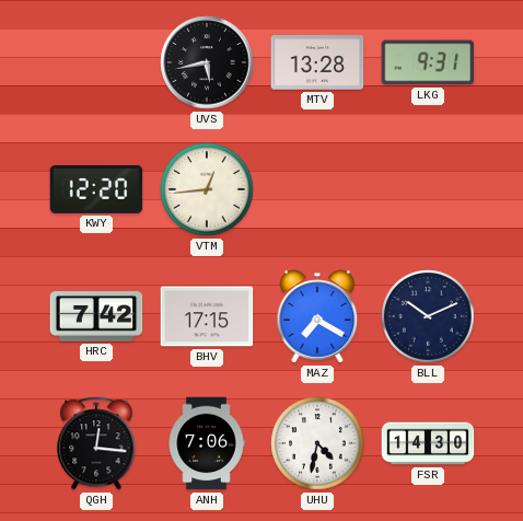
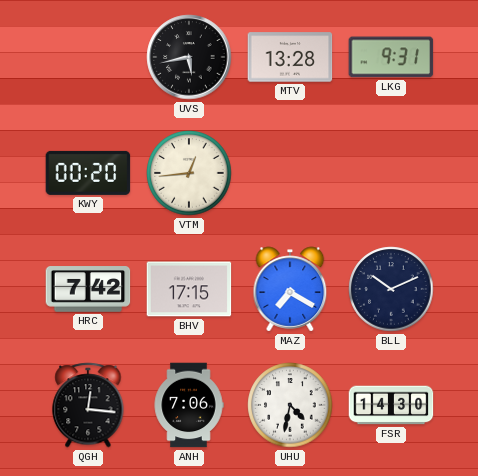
KWY: 12:20 -> 00:20 (88, 173)
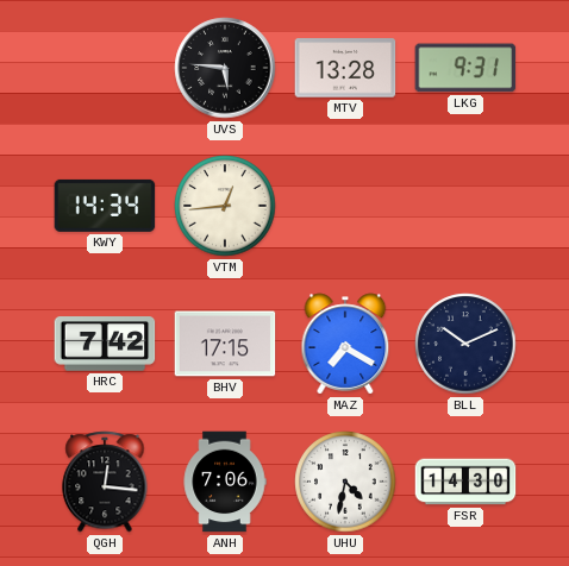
UVS: 5:43 -> 5:46 (225, 68)
KWY: 00:20 -> 14:34 (105, 206)
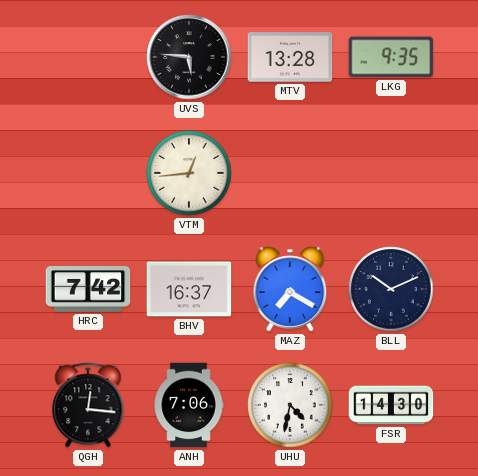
LKG: 9:31 -> 9:35 (391, 57)
KWY: 14:34 -> none (105, 206)
BHV: 17:15 -> 16:37 (189, 289)
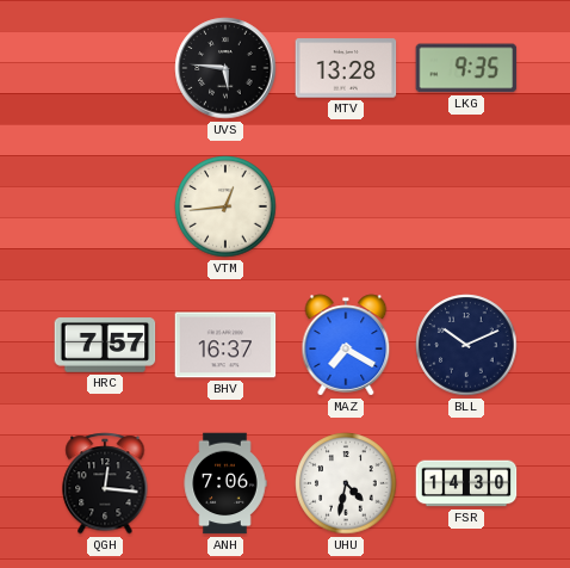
HRC: 7:42 -> 7:57 (105, 345)
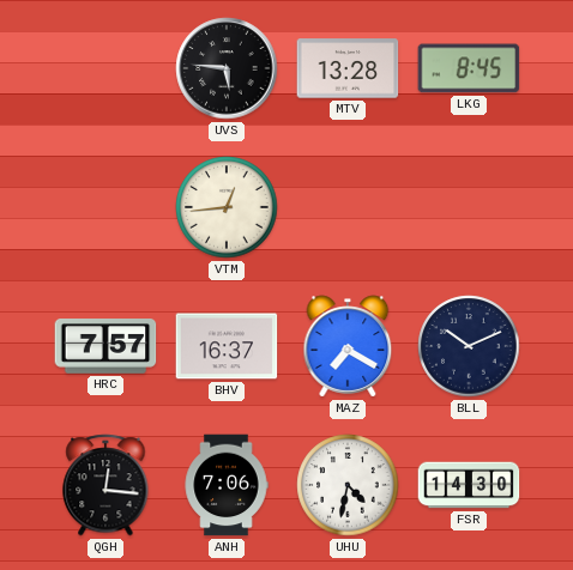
LKG: 9:35 -> 8:45 (469, 68)
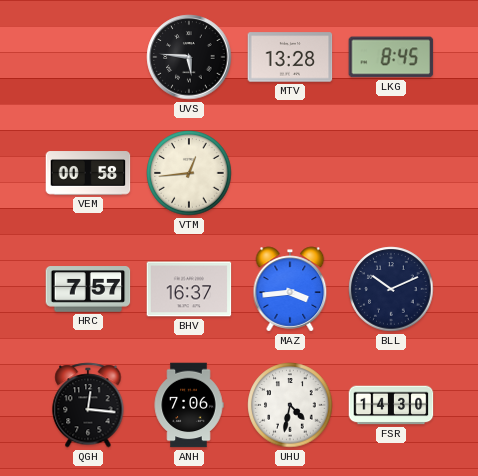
VEM: none -> 00:58 (88, 173)
MAZ: 7:20 -> 3:44 (290, 289)
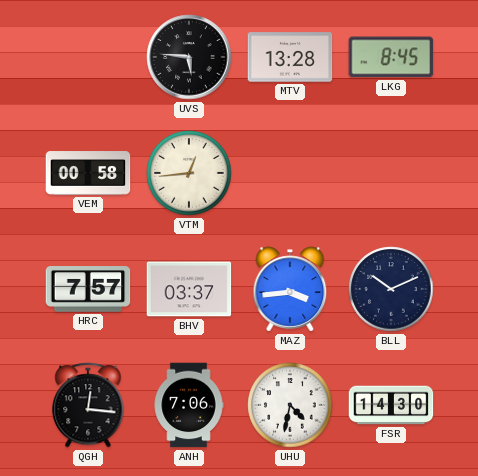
BHV: 16:37 -> 03:37 (189, 289)
